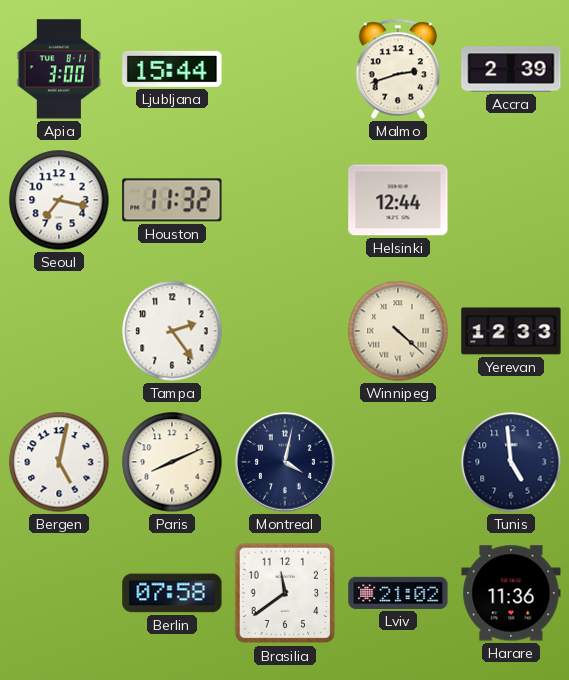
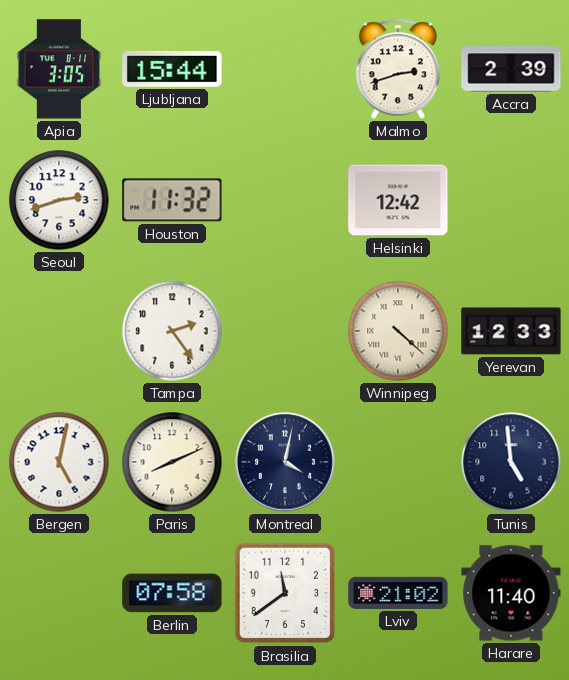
Apia: 3:00 -> 3:05 (59, 69)
Seoul: 7:17 -> 2:42 (59, 200)
Helsinki: 12:44 -> 12:42 (398, 200)
Harare: 11:36 -> 11:40 (511, 593)
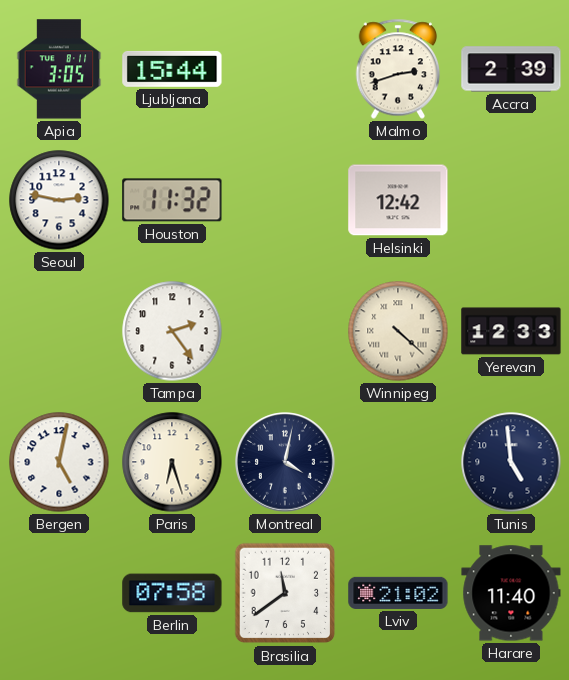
Seoul: 2:42 -> 2:47 (59, 200)
Paris: 8:11 -> 6:27 (172, 462)
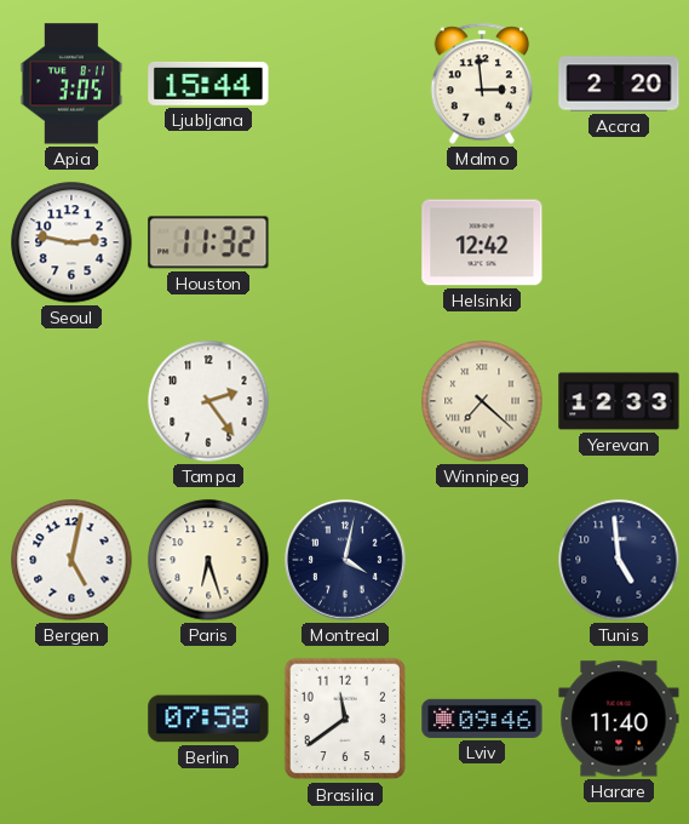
Malmo: 2:42 -> 2:59 (482, 84)
Accra: 2:39 -> 2:20 (619, 84)
Winnipeg: 4:22 -> 7:22 (482, 401)
Lviv: 21:02 -> 09:46 (482, 719)
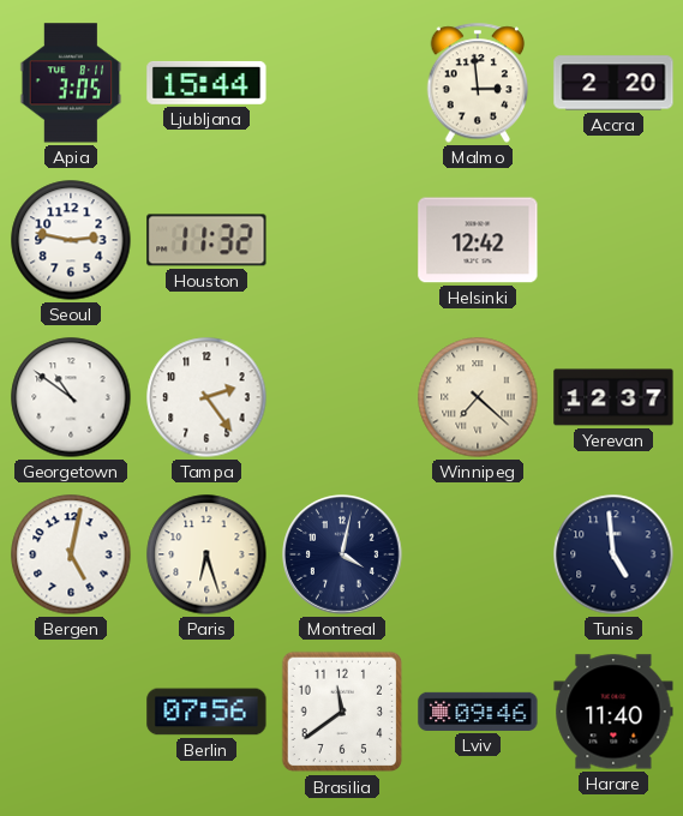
Georgetown: none -> 10:51 (71, 397)
Yerevan: 12:33 -> 12:37 (613, 397)
Berlin: 07:58 -> 07:56 (206, 712)
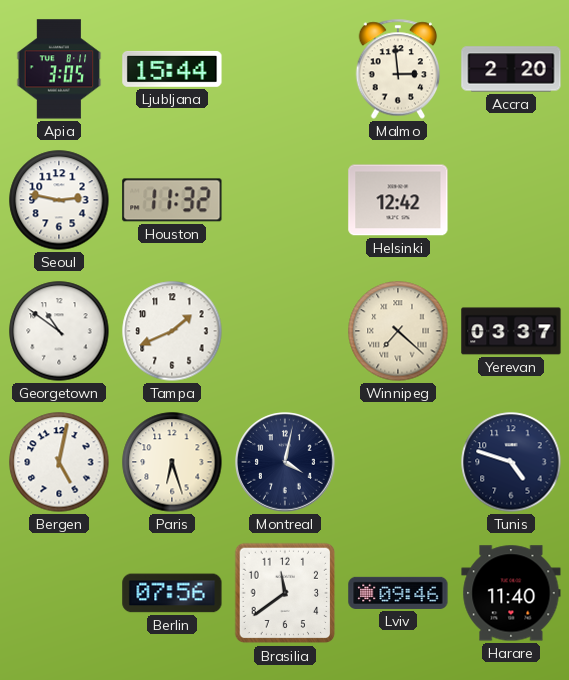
Tampa: 2:24 -> 1:41 (172, 331)
Yerevan: 12:37 -> 03:37 (511, 331)
Tunis: 4:59 -> 4:48 (511, 462)
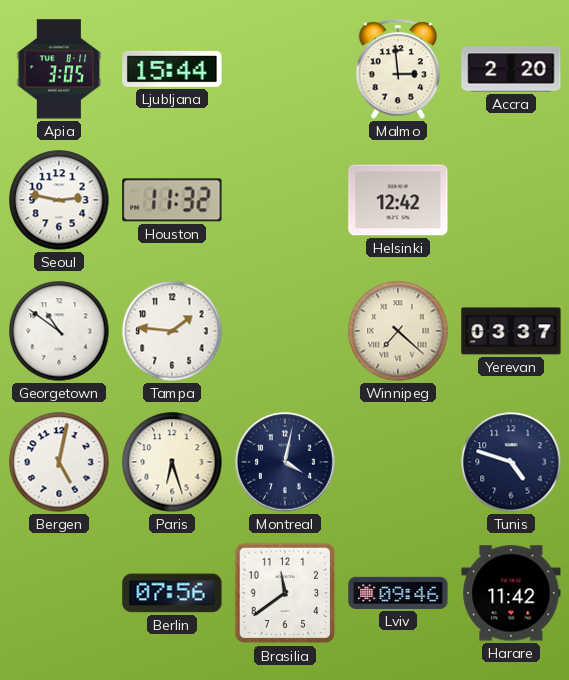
Tampa: 1:41 -> 1:46 (172, 331)
Harare: 11:40 -> 11:42 (511, 593)
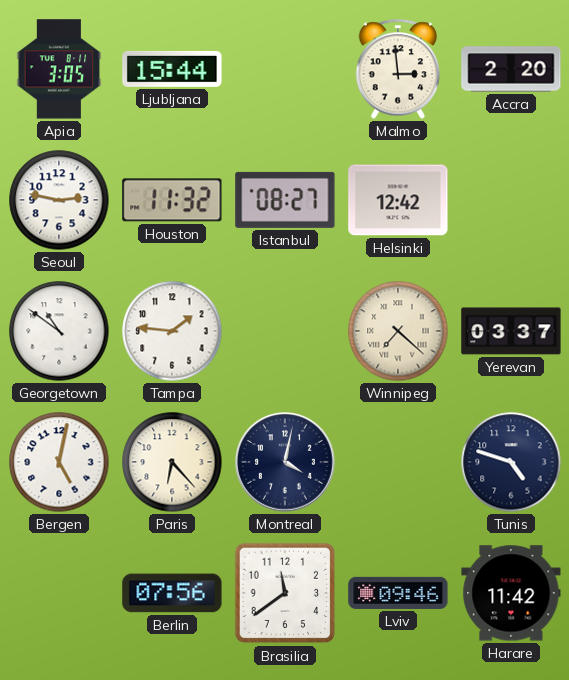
Istanbul: none -> 08:27 (285, 200)
Paris: 6:27 -> 6:23 (172, 462)
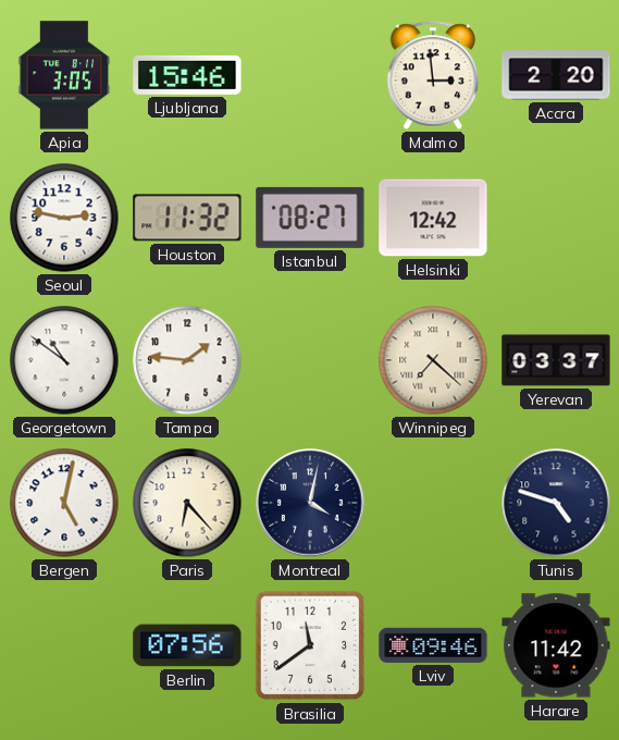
Ljubljana: 15:44 -> 15:46 (187, 75)
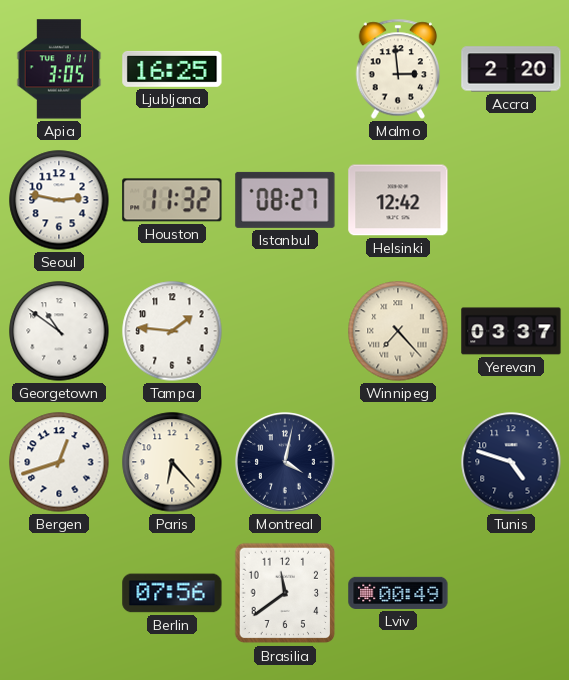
Ljubljana: 15:46 -> 16:25 (172, 69)
Winnipeg: 7:22 -> 7:23 (398, 331)
Bergen: 5:02 -> 12:42 (59, 462)
Lviv: 09:46 -> 00:49 (398, 593)
Harare: 11:42 -> none (556, 645)
